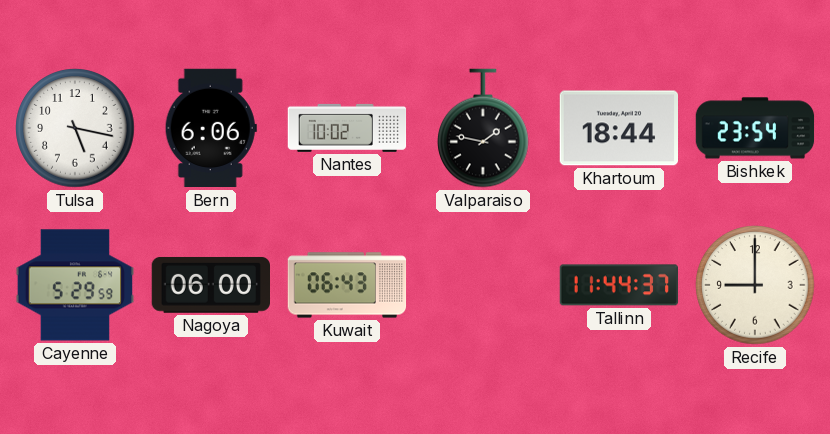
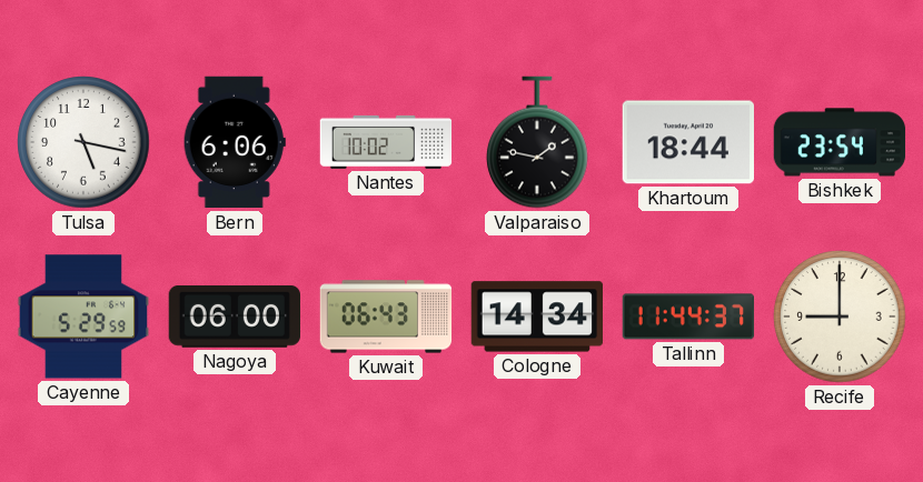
Cologne: none -> 14:34 (536, 317)
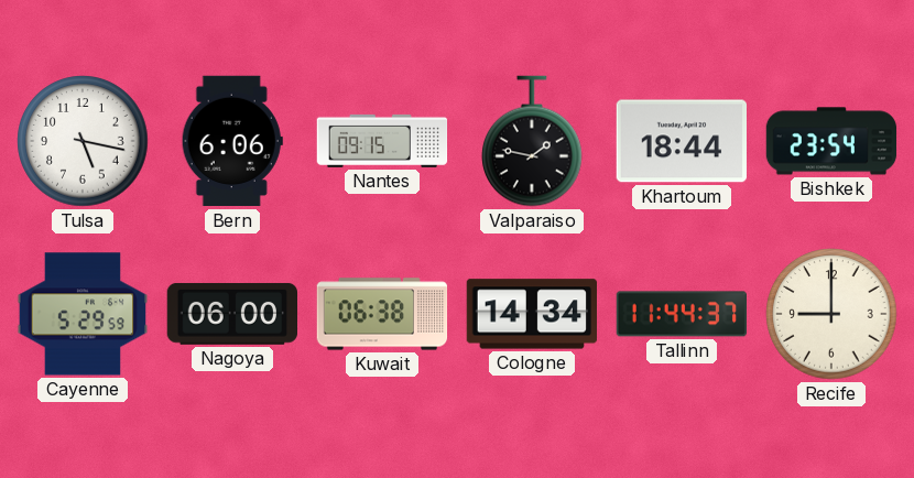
Nantes: 10:02 -> 09:15 (382, 141)
Kuwait: 06:43 -> 06:38 (382, 314)
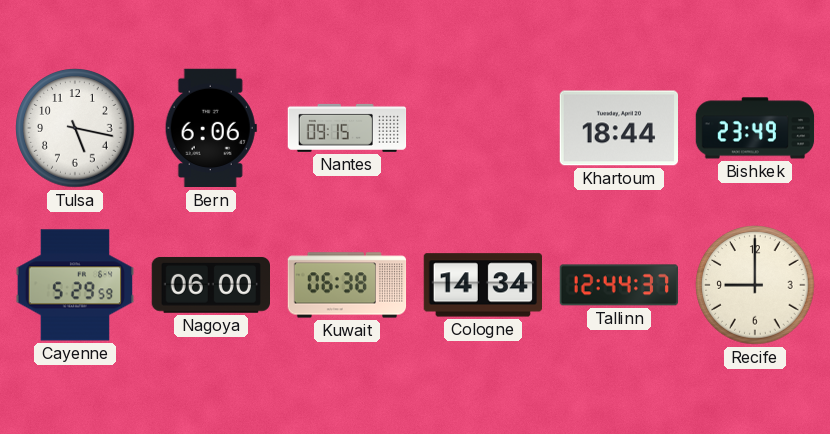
Valparaiso: 1:47 -> none (533, 141)
Bishkek: 23:54 -> 23:49 (755, 128)
Tallinn: 11:44 -> 12:44 (618, 285)
